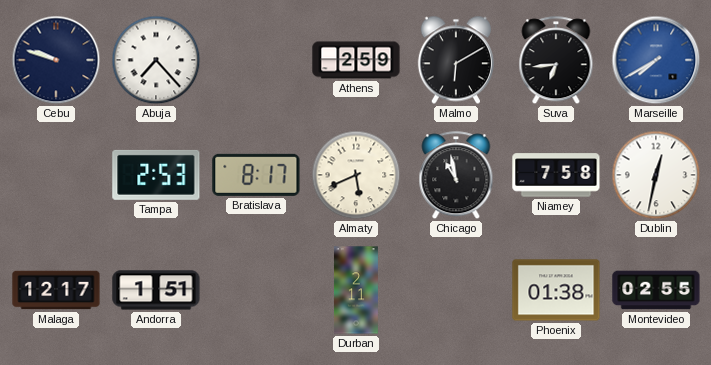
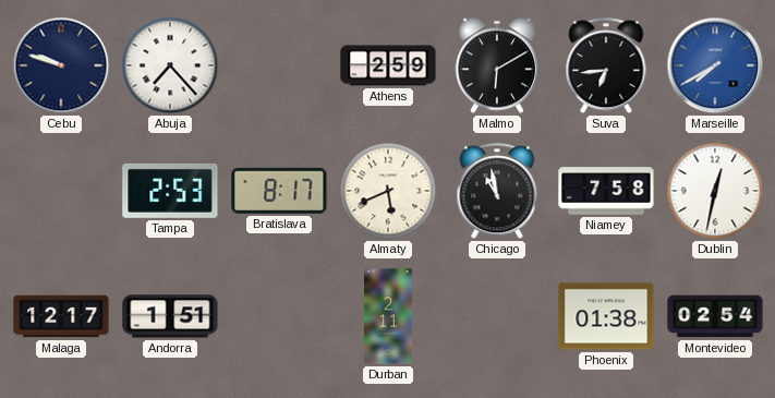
Montevideo: 02:55 -> 02:54 (715, 316)
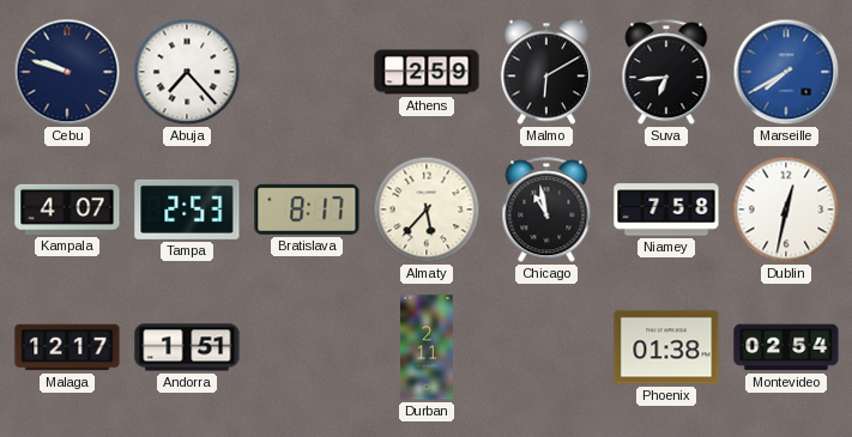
Kampala: none -> 4:07 (67, 210)
Almaty: 5:41 -> 5:37 (427, 210)
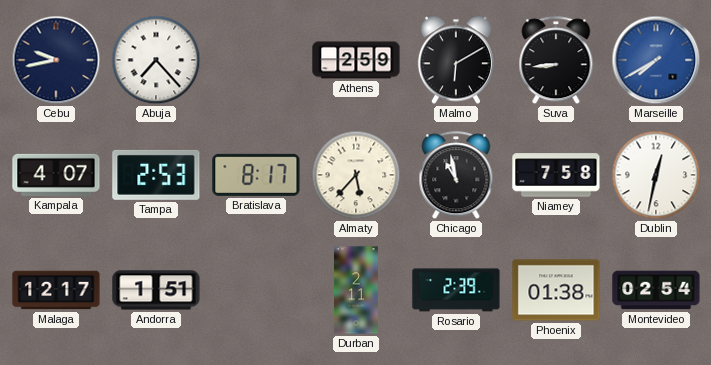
Cebu: 9:48 -> 9:43 (56, 60)
Suva: 6:44 -> 8:44 (556, 61)
Rosario: none -> 2:39 (456, 290)
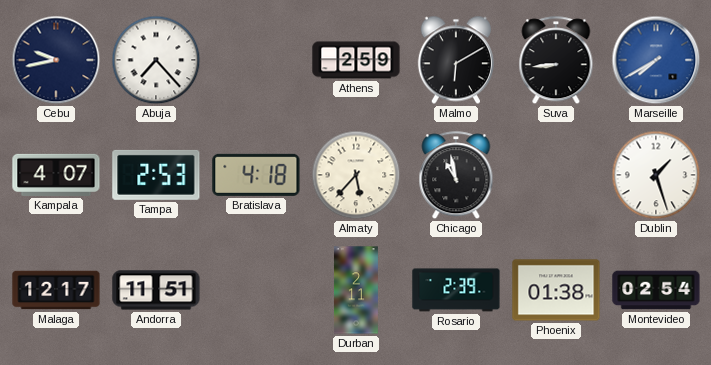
Bratislava: 8:17 -> 4:18 (256, 175)
Niamey: 7:58 -> none (556, 175)
Dublin: 12:32 -> 1:27 (656, 175)
Andorra: 1:51 -> 11:51 (156, 290)
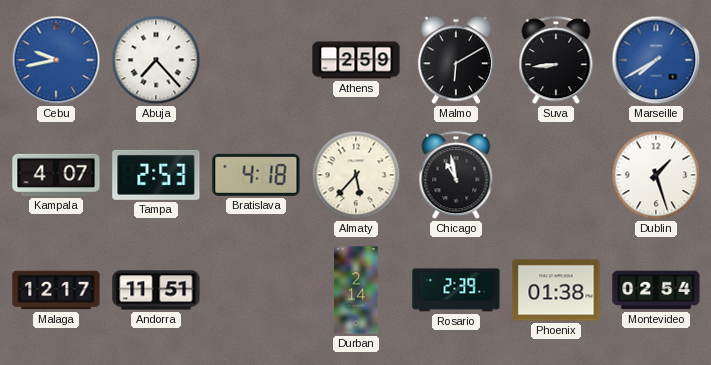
Cebu dial: navy -> blue (56, 60)
Durban: 2:11 -> 2:14 (356, 290)
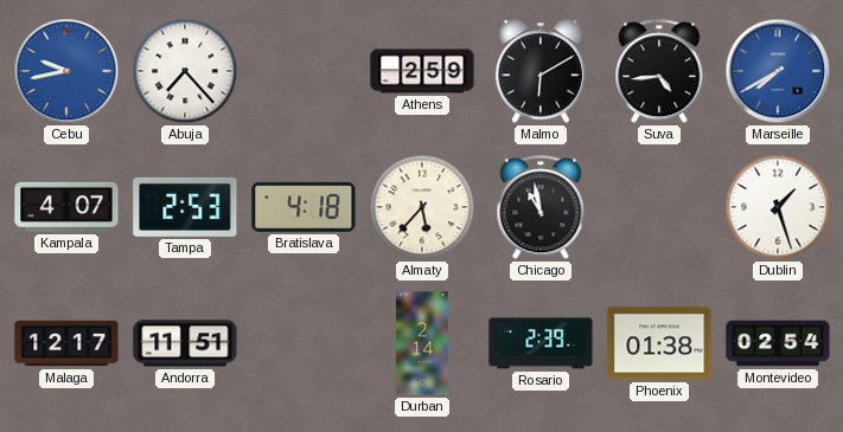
Suva: 8:44 -> 4:44 (659, 72)
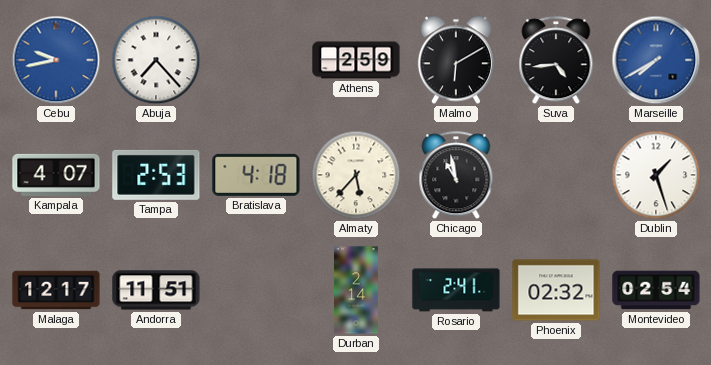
Rosario: 2:39 -> 2:41 (456, 290)
Phoenix: 01:38 -> 02:32 (556, 290)
